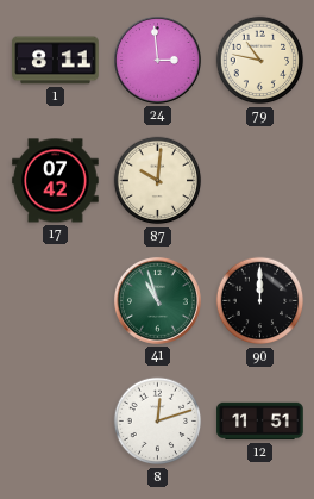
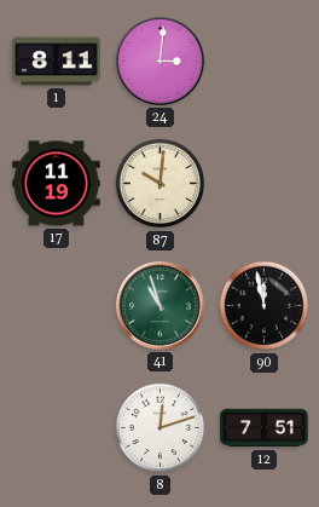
24: 2:59 -> 3:01 (159, 61)
79: 10:47 -> none (260, 61)
17: 07:42 -> 11:19 (57, 184)
90: 12:00 -> 11:58 (265, 306)
12: 11:51 -> 7:51 (265, 428)
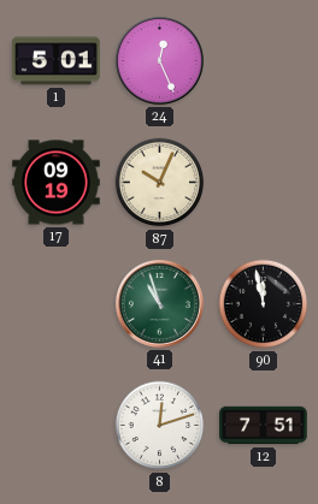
1: 8:11 -> 5:01 (57, 61)
24: 3:01 -> 12:26 (159, 60)
17: 11:19 -> 09:19 (57, 183)
87: 10:01 -> 10:04 (160, 183)
